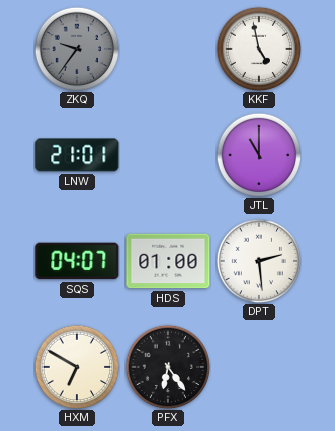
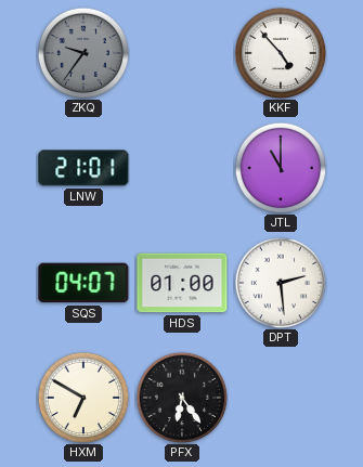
KKF: 4:58 -> 4:53 (281, 53)
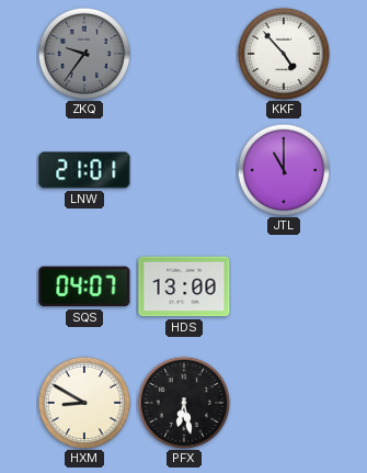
HDS: 01:00 -> 13:00 (184, 286)
DPT: 2:29 -> none (281, 283)
HXM: 6:50 -> 8:50 (84, 403)
PFX: 6:24 -> 6:28 (184, 403)
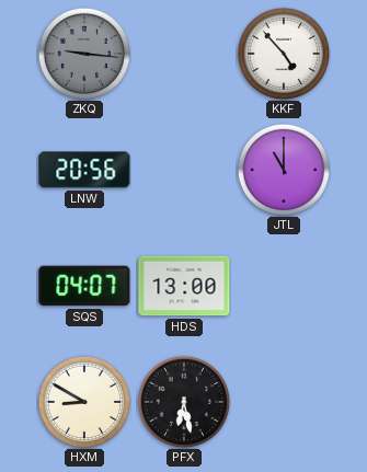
ZKQ: 9:36 -> 9:16 (84, 54)
LNW: 21:01 -> 20:56 (84, 170)
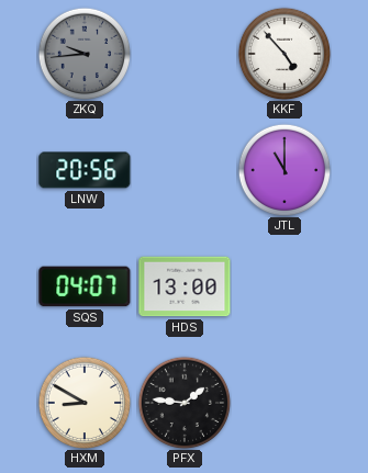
ZKQ: 9:16 -> 9:44 (85, 54)
PFX: 6:28 -> 1:46 (185, 403)
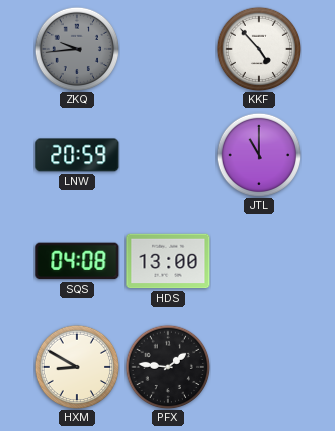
LNW: 20:56 -> 20:59 (77, 155)
SQS: 04:07 -> 04:08 (77, 261)
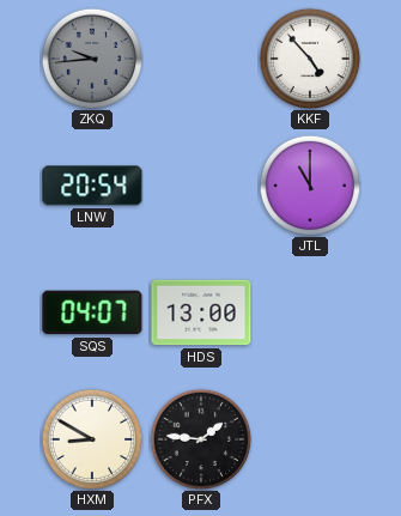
LNW: 20:59 -> 20:54 (92, 186)
SQS: 04:08 -> 04:07 (92, 312)
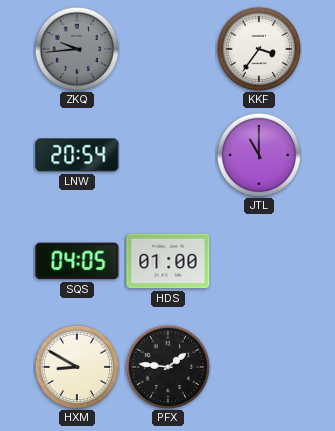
KKF: 4:53 -> 3:36 (259, 49)
SQS: 04:07 -> 04:05 (77, 261)
HDS: 13:00 -> 01:00 (168, 261)
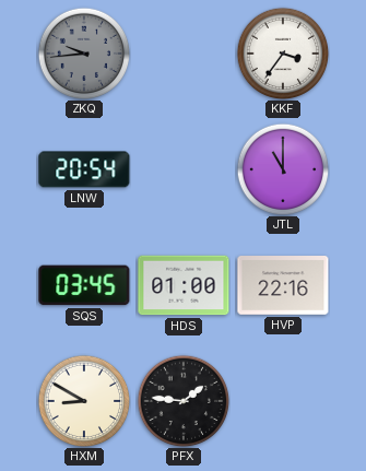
SQS: 04:05 -> 03:45 (84, 285)
HVP: none -> 22:16 (283, 286)
